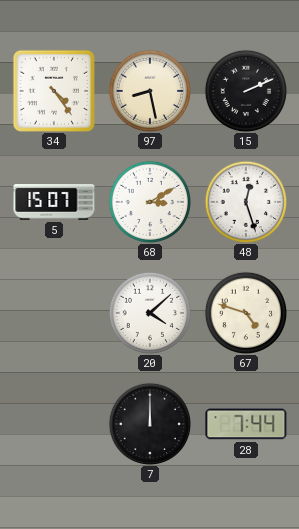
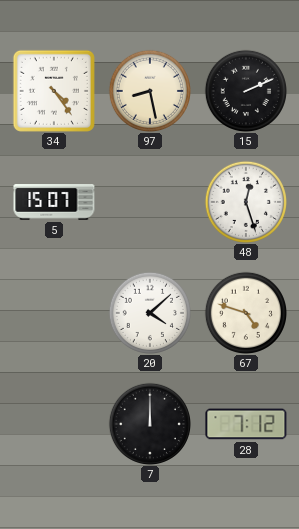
68: 3:10 -> none (149, 201)
28: 7:44 -> 7:12 (246, 424)
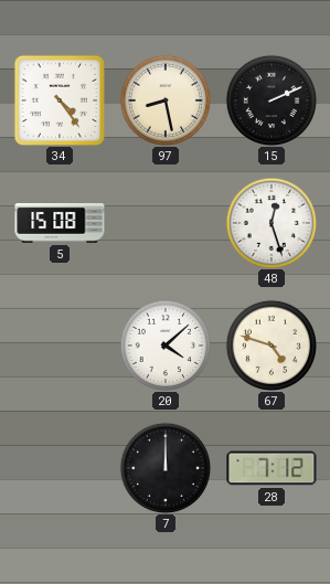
5: 15:07 -> 15:08 (60, 223)
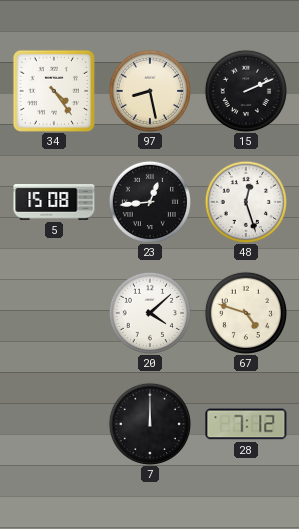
23: none -> 12:44 (149, 201)
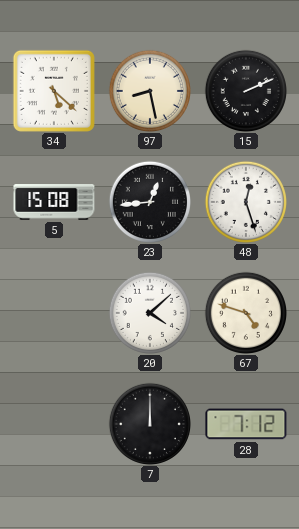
34: 4:24 -> 5:22 (54, 91)
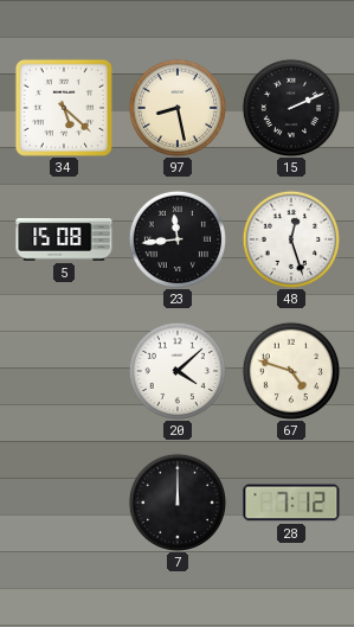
23: 12:44 -> 11:44 (176, 238)
